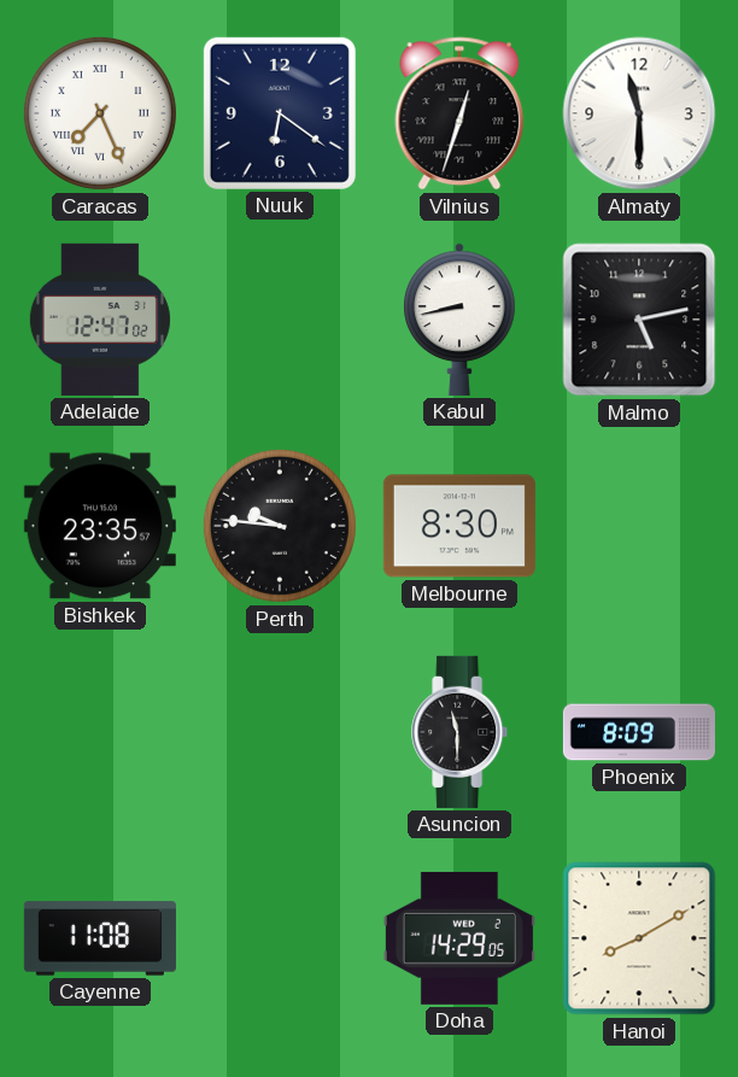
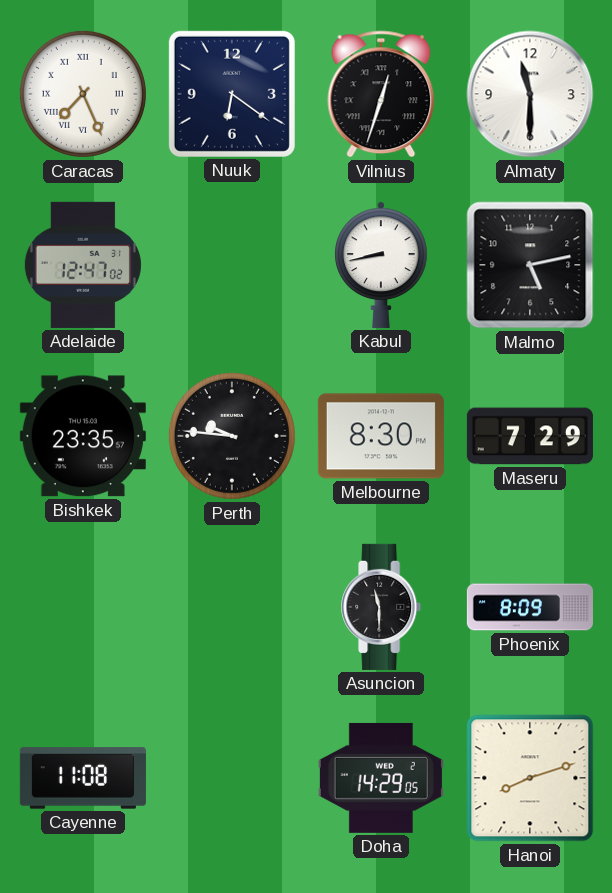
Maseru: none -> 7:29 (530, 436)
Hanoi: 8:10 -> 8:12 (530, 778)
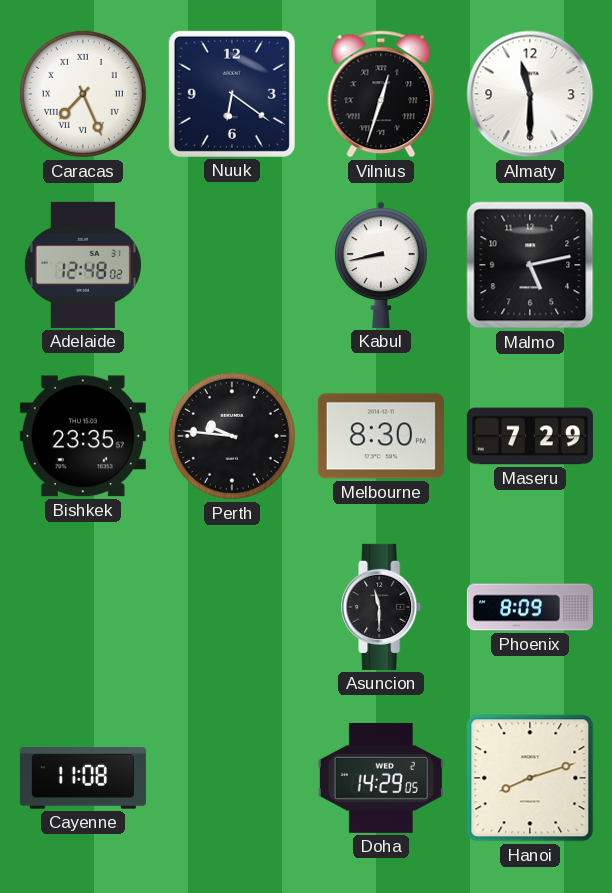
Adelaide: 12:47 -> 12:48 (83, 265)
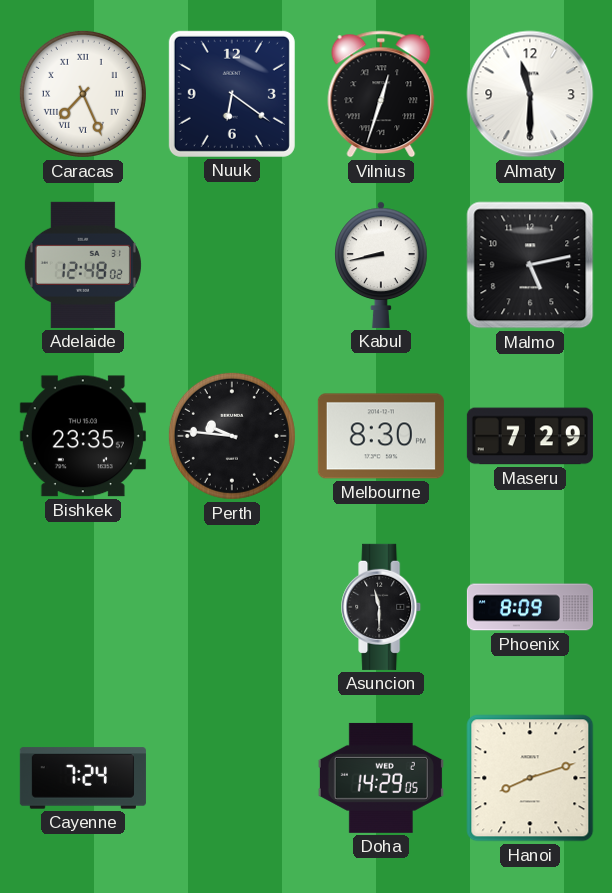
Cayenne: 11:08 -> 7:24 (83, 778)
